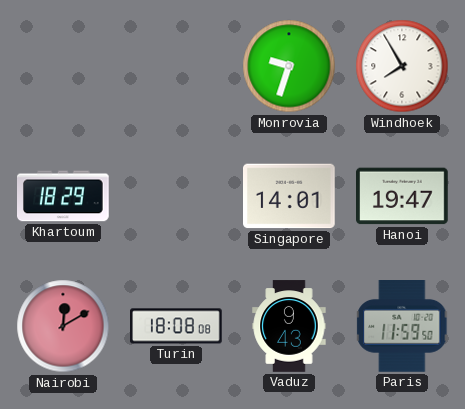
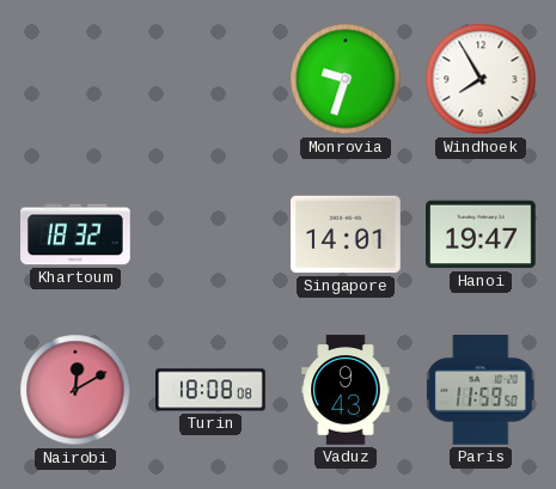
Khartoum: 18:29 -> 18:32 (77, 234)
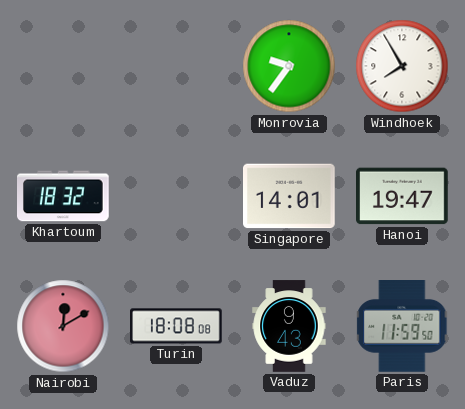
Monrovia: 9:33 -> 9:36 (289, 66)
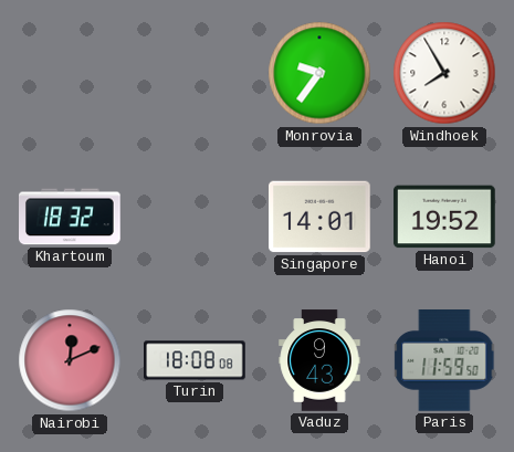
Hanoi: 19:47 -> 19:52 (445, 217)
Nairobi: 12:10 -> 12:11 (70, 360)
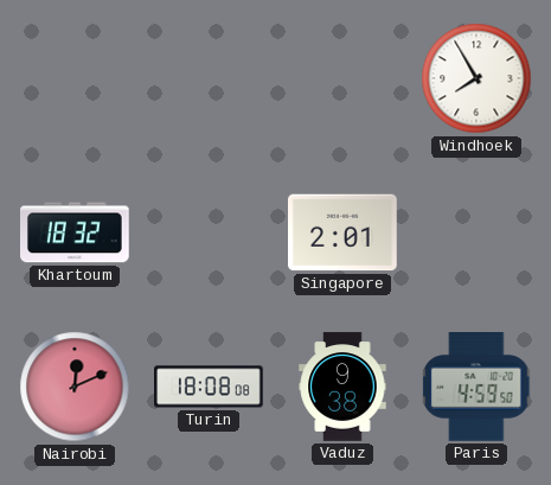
Monrovia: 9:36 -> none (319, 73)
Singapore: 14:01 -> 2:01 (344, 232)
Hanoi: 19:52 -> none (445, 217)
Vaduz: 9:43 -> 9:38 (342, 387)
Paris: 11:59 -> 4:59 (478, 388)
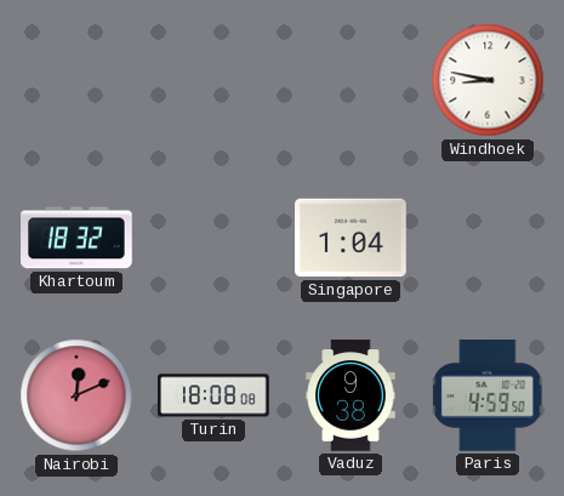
Windhoek: 7:55 -> 8:47 (488, 80)
Singapore: 2:01 -> 1:04 (352, 238)
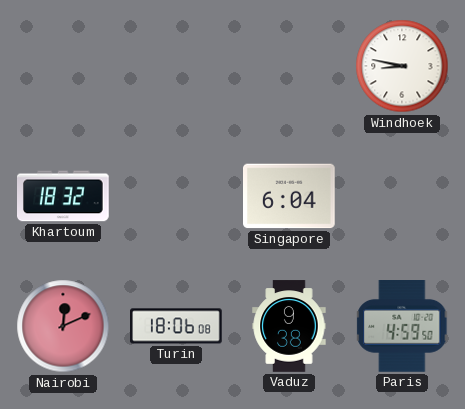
Singapore: 1:04 -> 6:04 (290, 196)
Turin: 18:08 -> 18:06 (176, 326)
